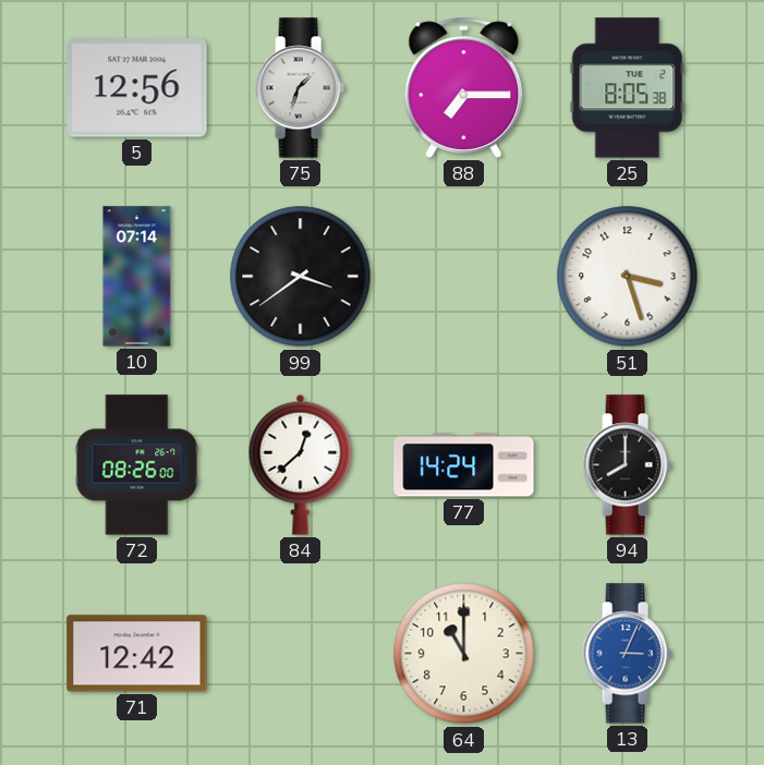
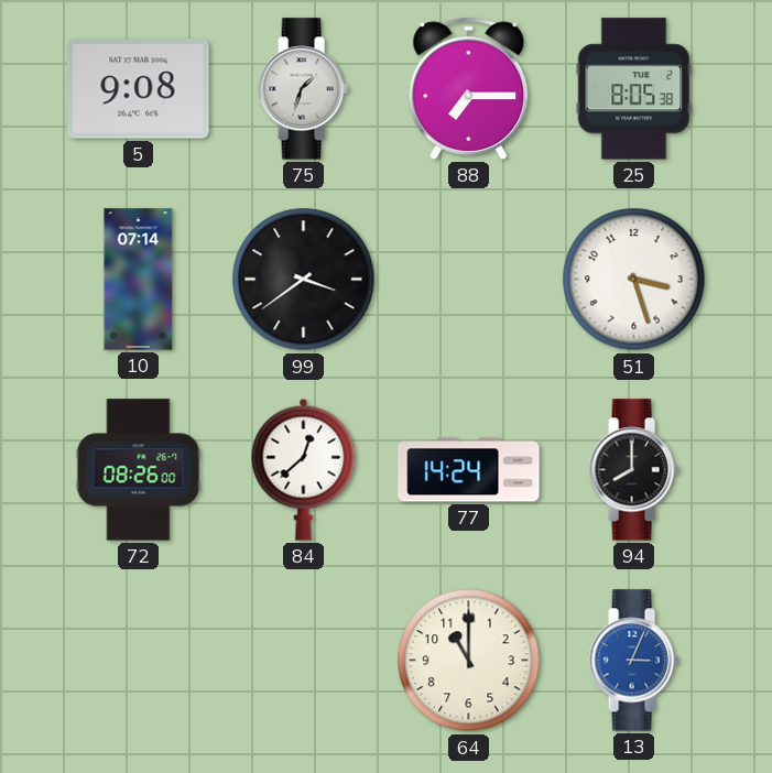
5: 12:56 -> 9:08 (139, 89)
71: 12:42 -> none (137, 654)
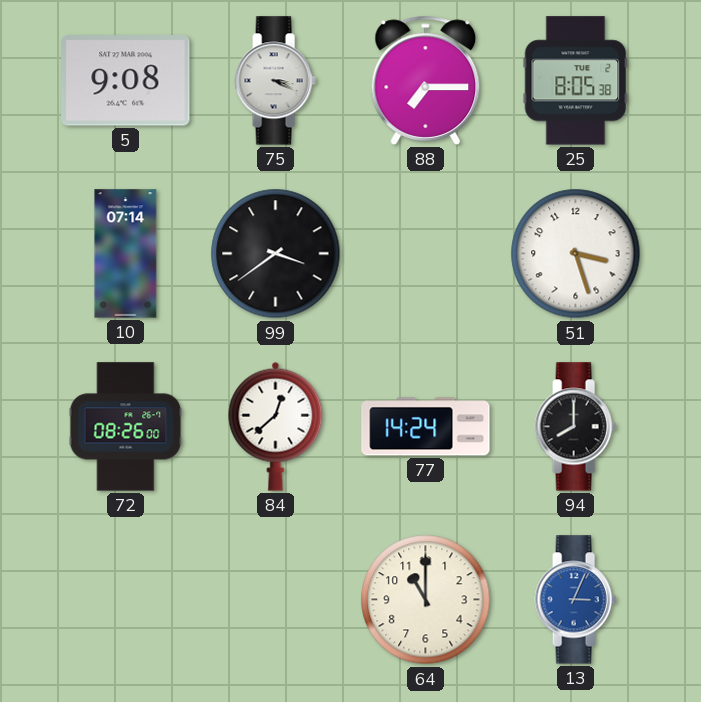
75: 1:33 -> 3:19 (275, 81)
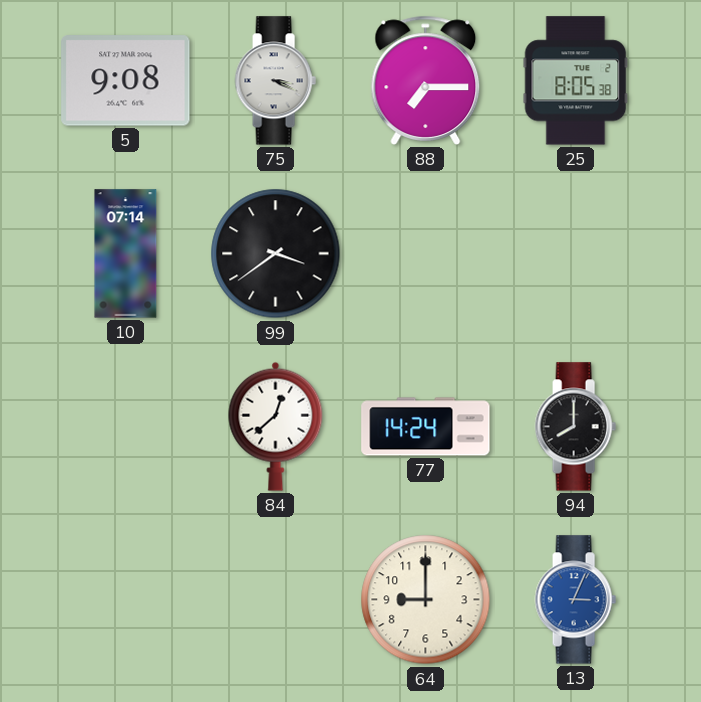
51: 3:27 -> none (576, 254)
72: 08:26 -> none (126, 427)
64: 11:00 -> 9:00 (426, 600)
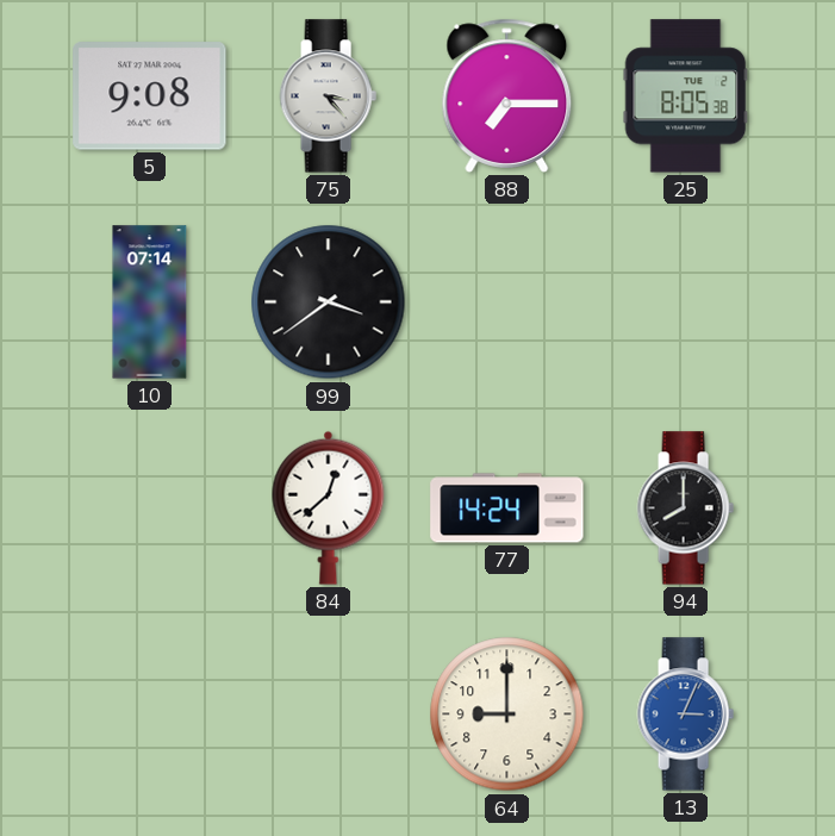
75: 3:19 -> 3:23 (328, 96)
